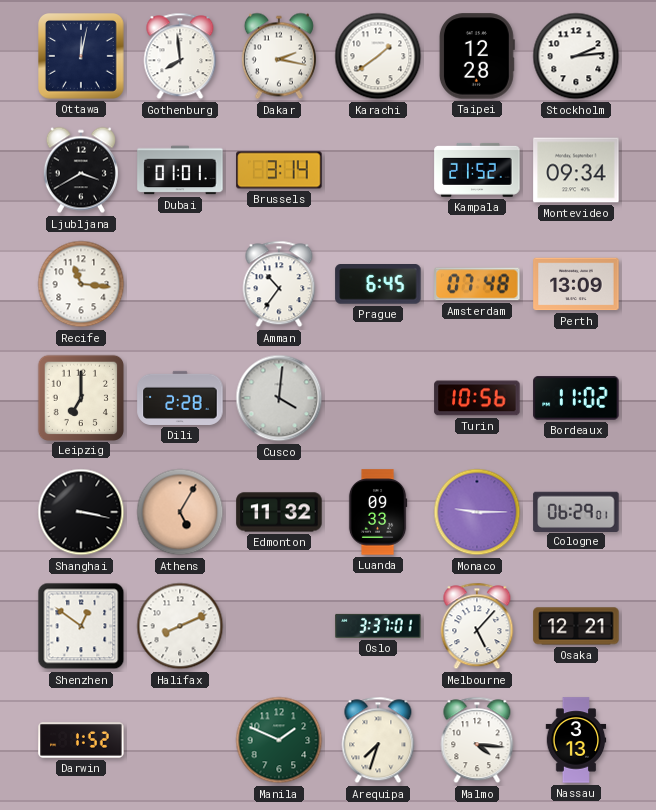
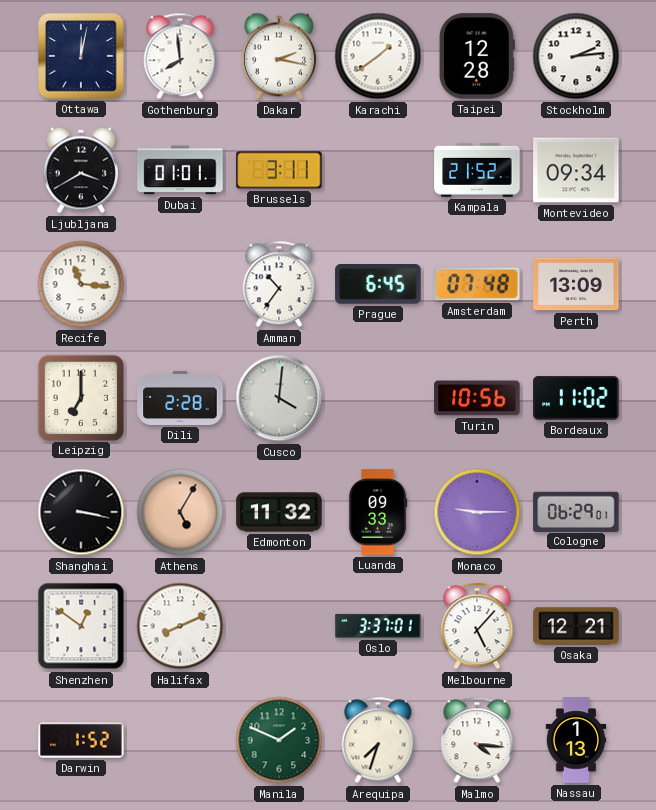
Brussels: 3:14 -> 3:11 (279, 170)
Nassau: 3:13 -> 1:13 (576, 740)
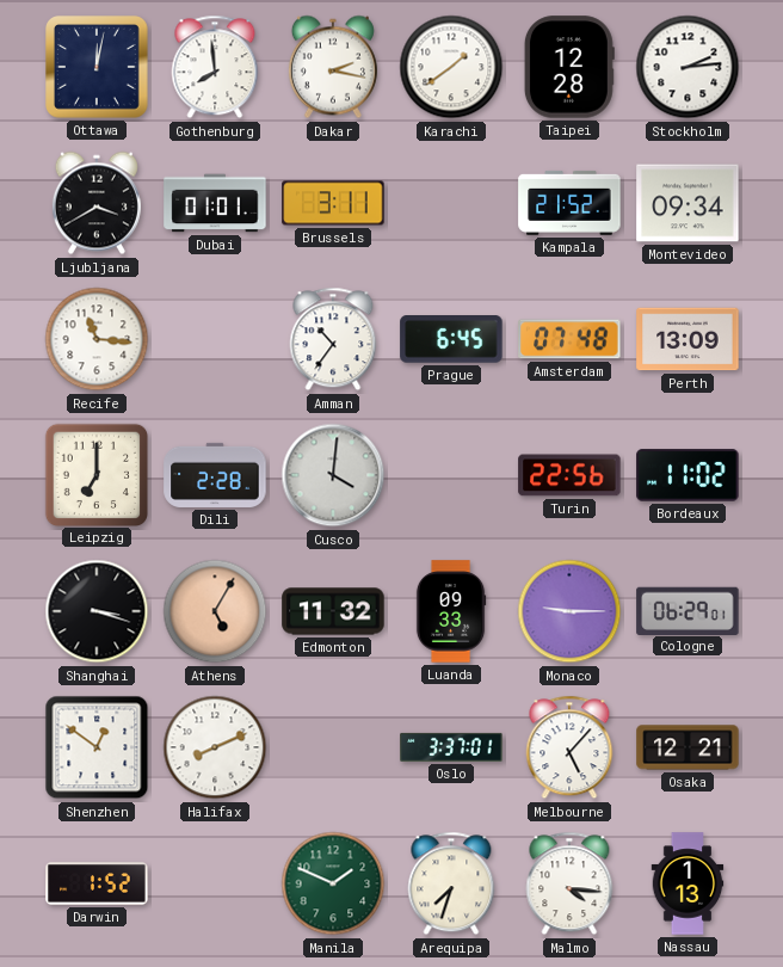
Turin: 10:56 -> 22:56 (569, 475)
Shanghai: 3:17 -> 3:18 (97, 611)
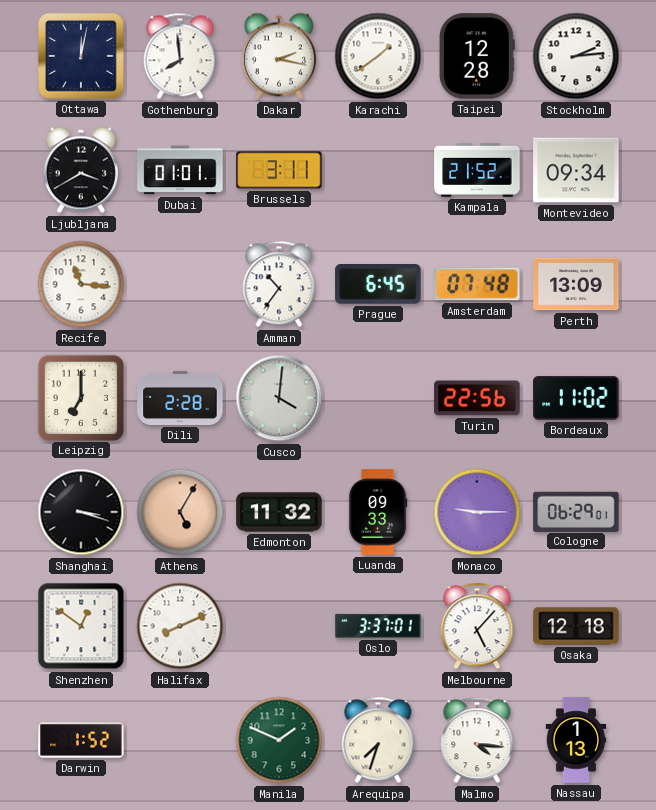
Osaka: 12:21 -> 12:18 (576, 626)
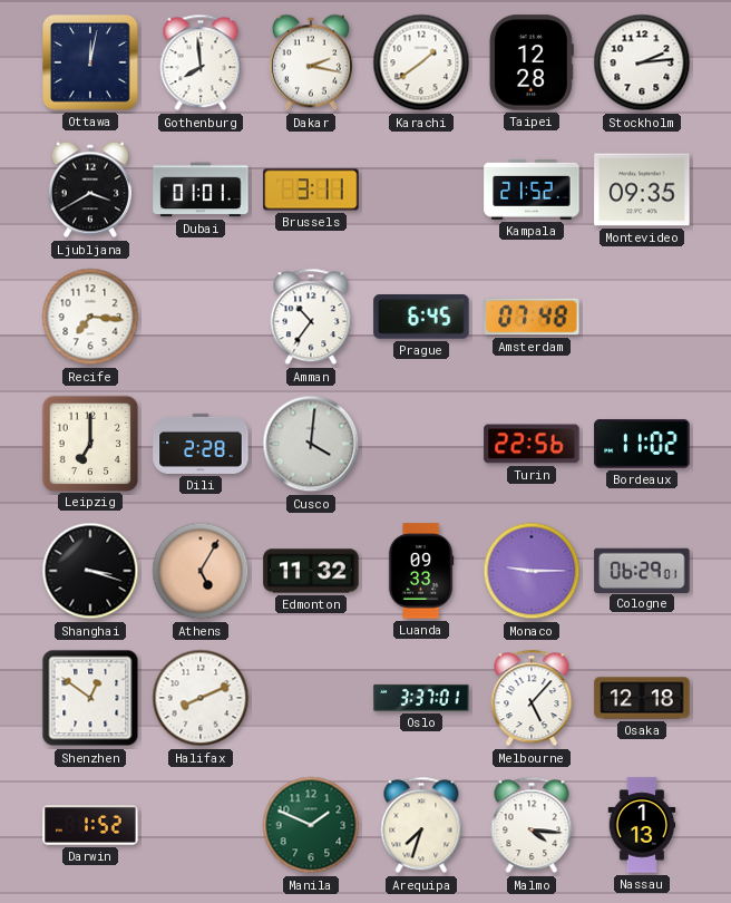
Montevideo: 09:34 -> 09:35 (642, 190)
Recife: 11:16 -> 7:16 (90, 317)
Perth: 13:09 -> none (576, 284)
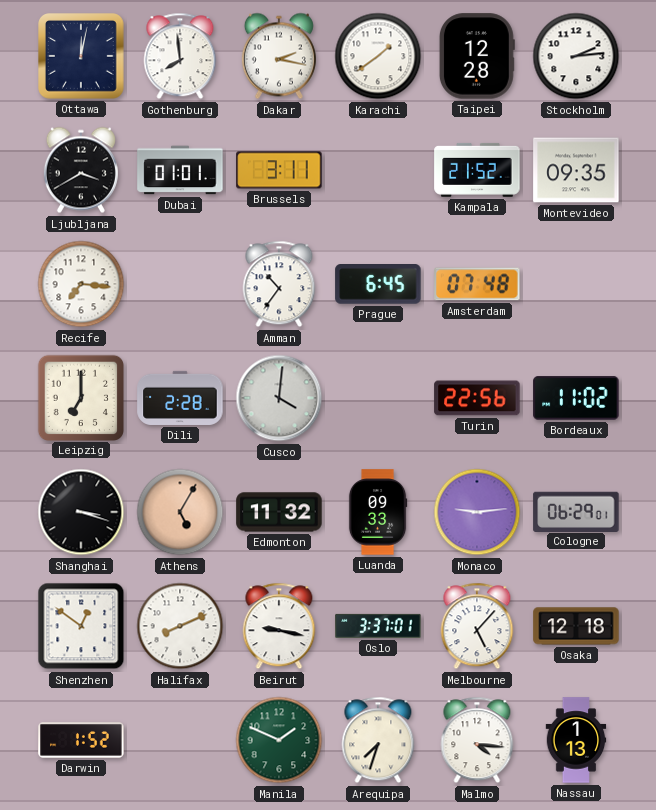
Monaco: 9:15 -> 9:14 (477, 512)
Beirut: none -> 9:17 (279, 626)
